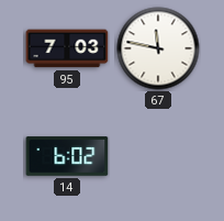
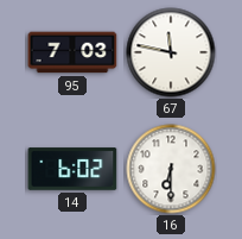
16: none -> 6:30 (171, 169)
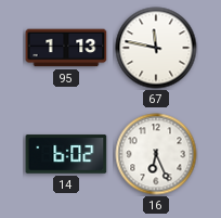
95: 7:03 -> 1:13 (66, 48)
16: 6:30 -> 6:26 (156, 154)
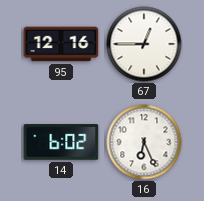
95: 1:13 -> 12:16 (61, 44)
67: 11:47 -> 12:45 (144, 44)
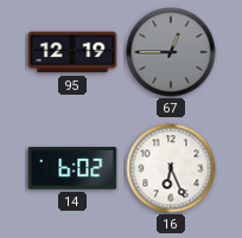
95: 12:16 -> 12:19 (72, 52)
67 dial: white -> grey (171, 52)
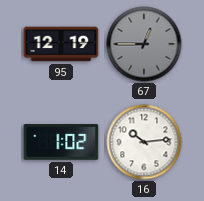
14: 6:02 -> 1:02 (61, 142)
16: 6:26 -> 10:14 (144, 142)
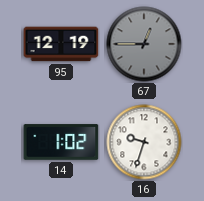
16: 10:14 -> 9:33 (144, 142)
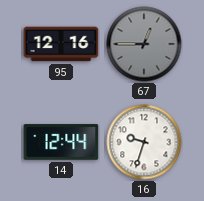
95: 12:19 -> 12:16 (61, 44)
14: 1:02 -> 12:44 (61, 142)
